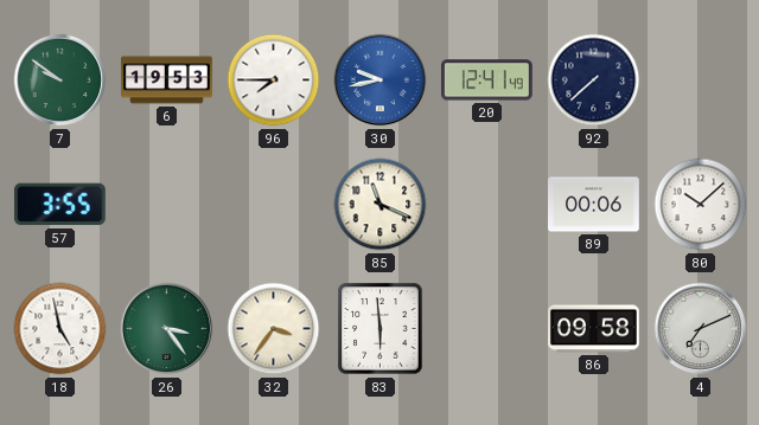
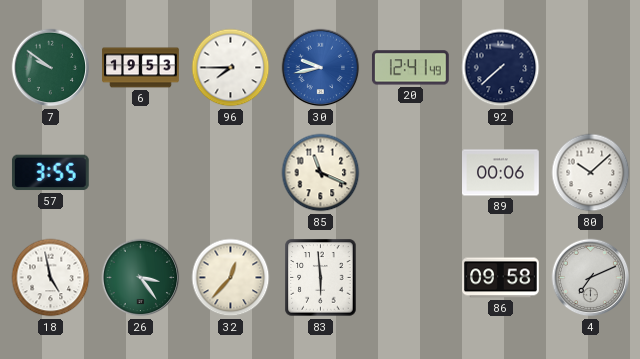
32: 3:36 -> 12:37 (231, 278)
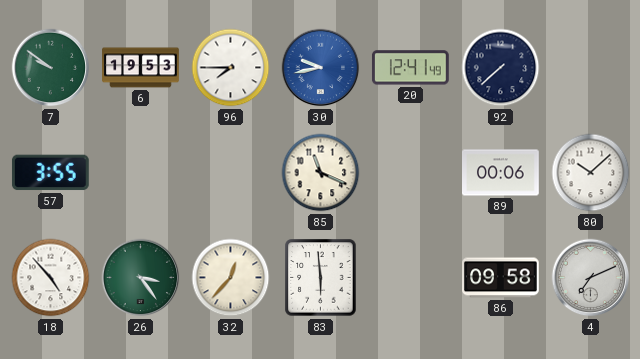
18: 4:58 -> 4:53 (51, 278)
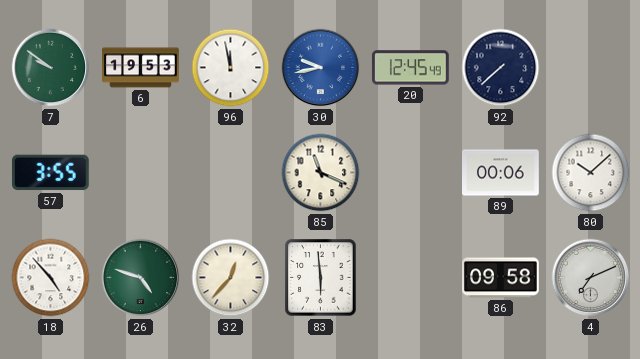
96: 7:45 -> 11:58 (231, 68)
20: 12:41 -> 12:45 (410, 68)
26: 3:24 -> 4:48 (141, 278)
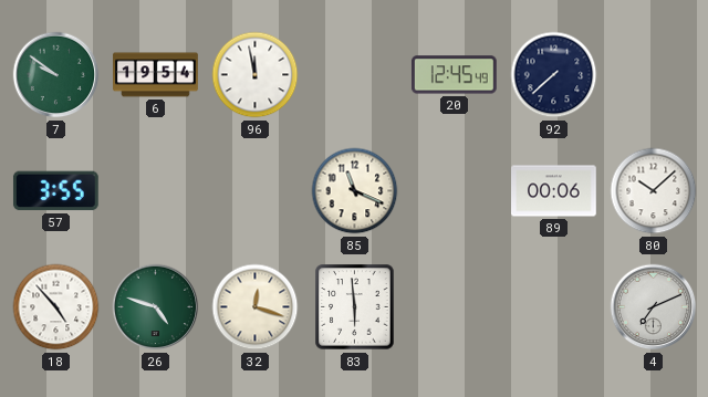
6: 19:53 -> 19:54 (156, 75)
30: 9:43 -> none (321, 68)
32: 12:37 -> 12:18 (256, 307)
86: 09:58 -> none (501, 278)
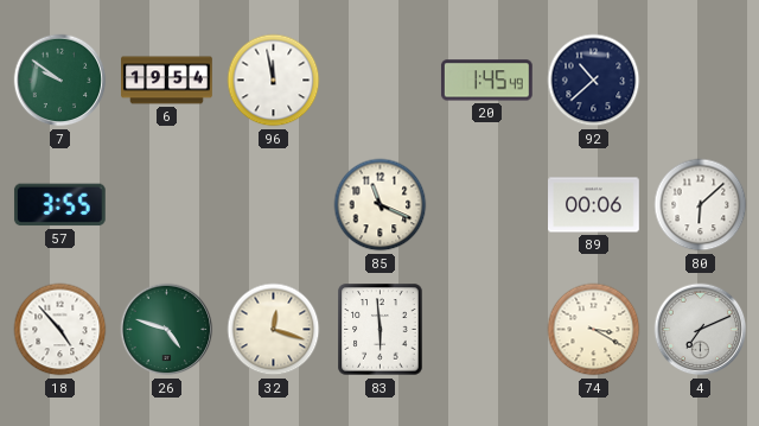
20: 12:45 -> 1:45 (486, 81)
92: 7:38 -> 10:38 (594, 81)
80: 10:08 -> 6:08 (701, 205)
74: none -> 3:20 (594, 330)
